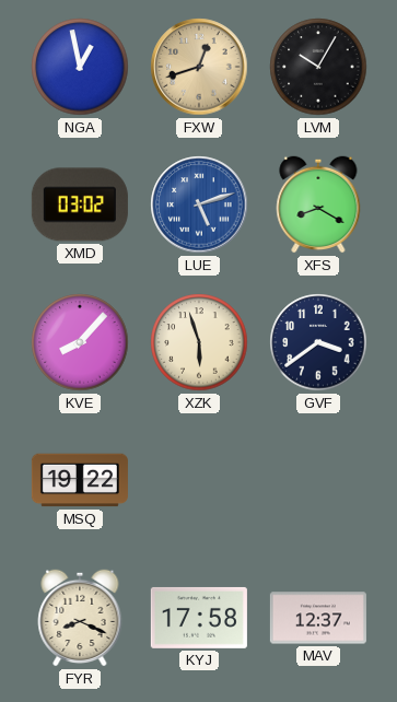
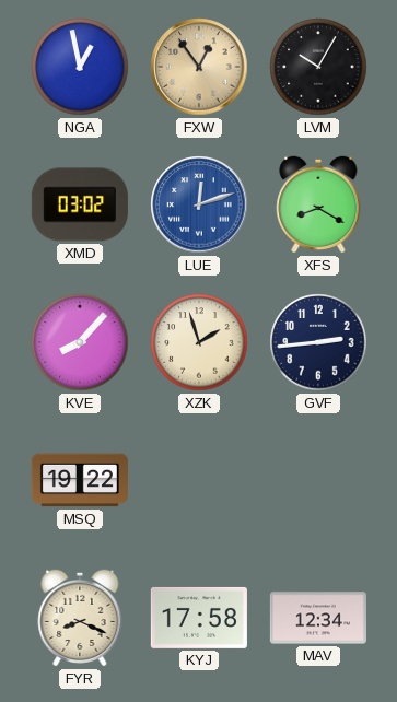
FXW: 12:42 -> 12:54 (199, 67)
LUE: 5:12 -> 12:12 (199, 204)
XZK: 5:57 -> 1:57 (199, 342)
GVF: 3:39 -> 2:44 (318, 342)
MAV: 12:37 -> 12:34 (318, 618)
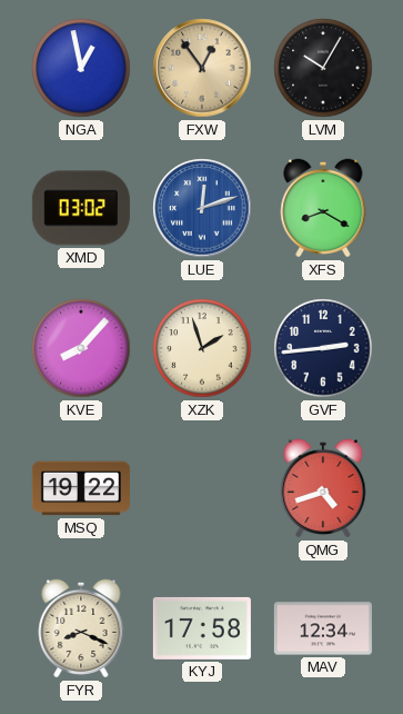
QMG: none -> 4:42 (323, 488)
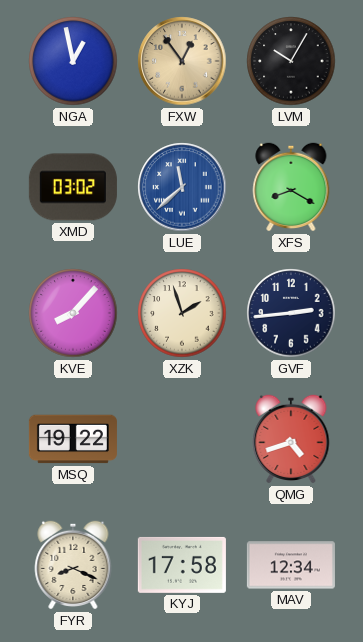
LUE: 12:12 -> 11:38 (182, 187)
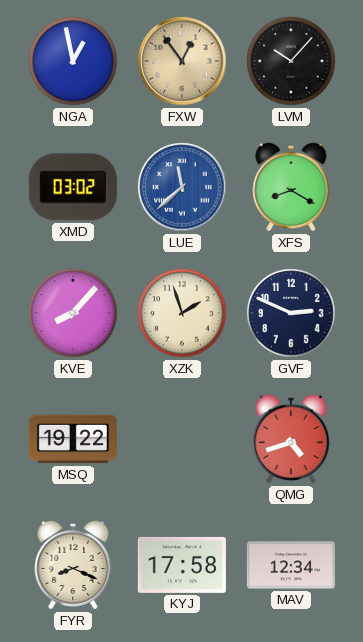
LVM: 10:05 -> 10:07 (291, 61)
GVF: 2:44 -> 2:49 (291, 313)
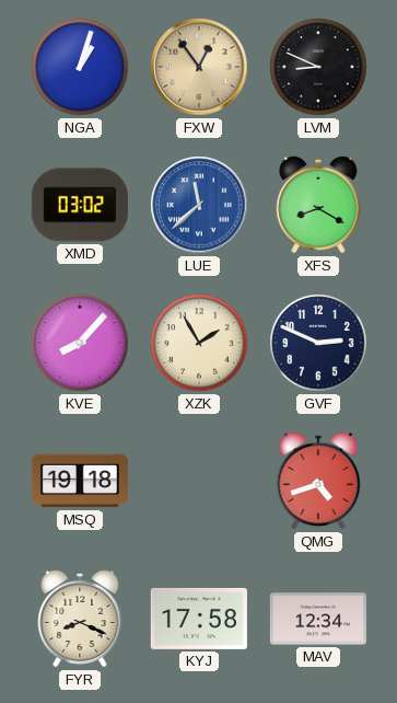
NGA: 12:58 -> 1:03 (80, 67)
LVM: 10:07 -> 8:49 (318, 67)
XZK: 1:57 -> 1:55 (199, 343)
MSQ: 19:22 -> 19:18 (80, 481)
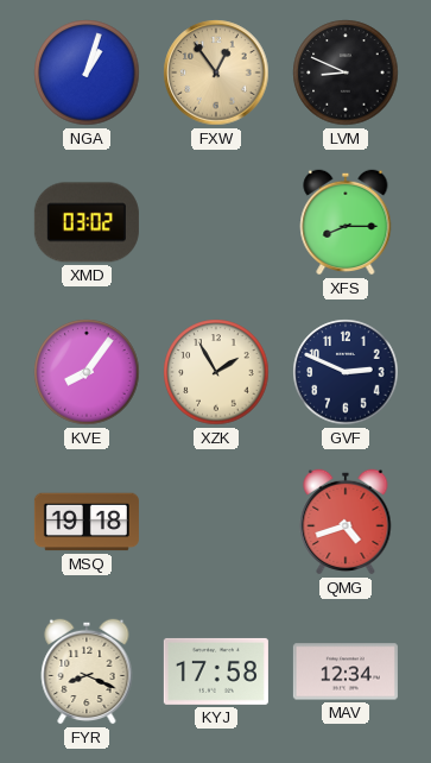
LUE: 11:38 -> none (199, 205)
XFS: 8:20 -> 8:15 (346, 222)
KVE: 8:07 -> 8:06 (87, 372)
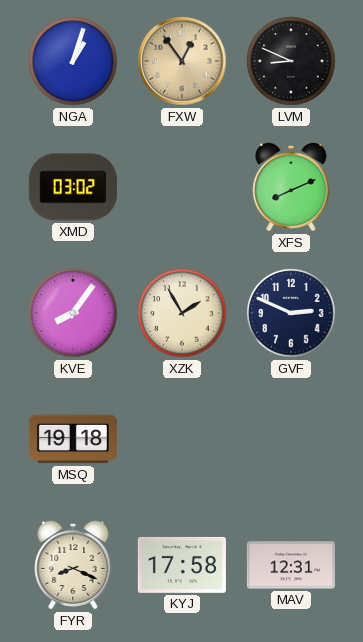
XFS: 8:15 -> 8:11 (291, 187)
QMG: 4:42 -> none (346, 522)
MAV: 12:34 -> 12:31 (291, 565)
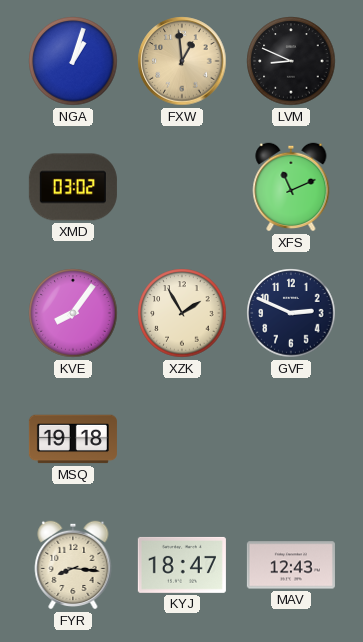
FXW: 12:54 -> 12:59 (182, 61)
XFS: 8:11 -> 11:11 (291, 187)
FYR: 8:19 -> 8:16 (73, 565)
KYJ: 17:58 -> 18:47 (182, 565)
MAV: 12:31 -> 12:43 (291, 565)
